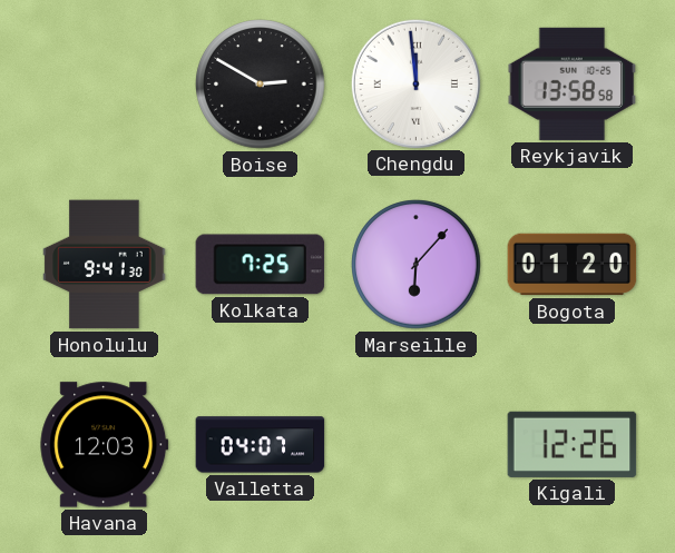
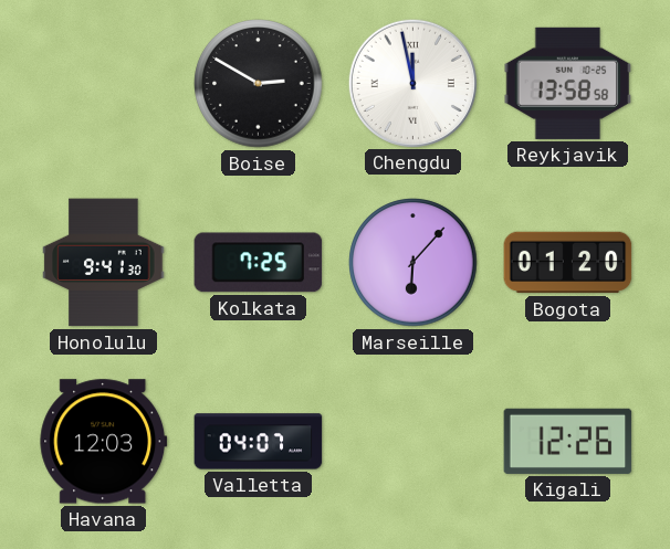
Chengdu: 11:59 -> 11:58 (412, 83)
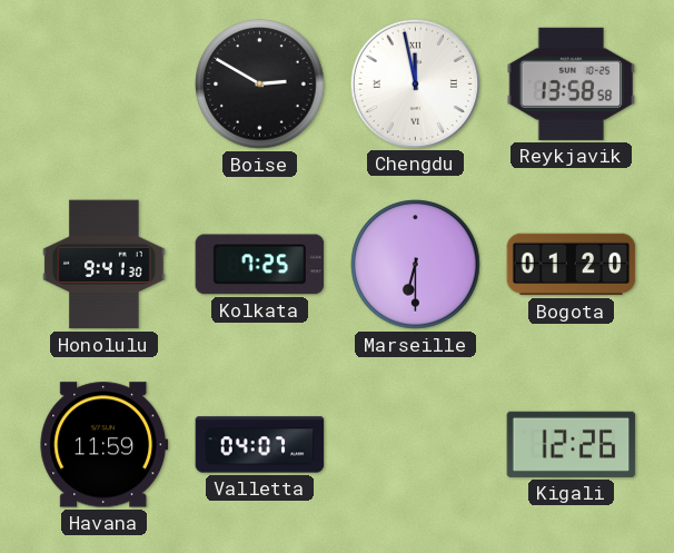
Marseille: 6:07 -> 6:30 (416, 265)
Havana: 12:03 -> 11:59 (105, 445)
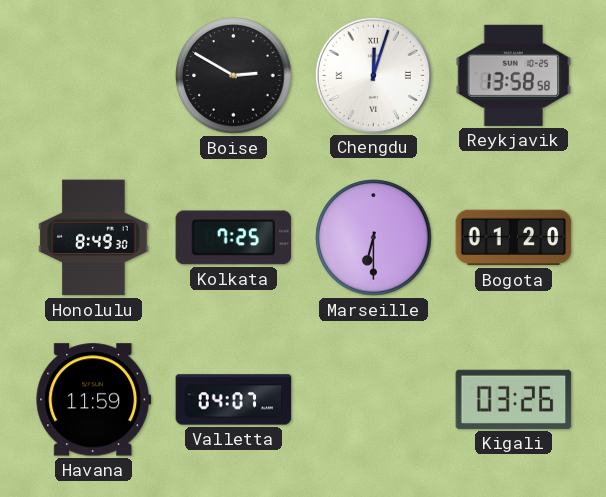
Chengdu: 11:58 -> 12:03 (373, 75)
Honolulu: 9:41 -> 8:49 (94, 238)
Kigali: 12:26 -> 03:26 (514, 399)
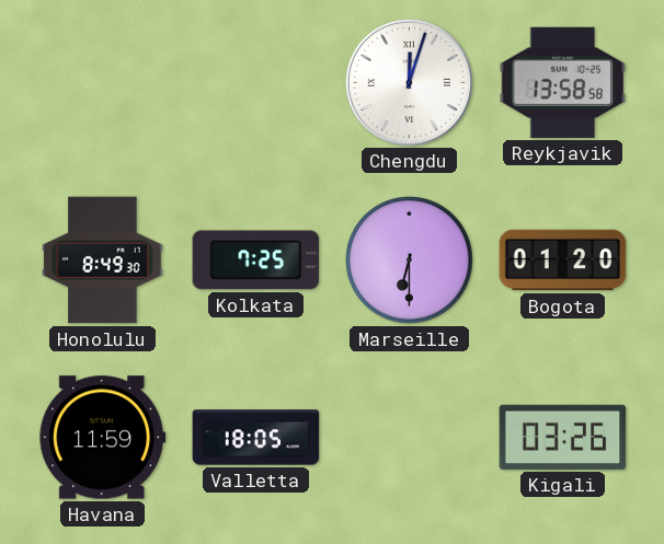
Boise: 2:50 -> none (234, 76)
Valletta: 04:07 -> 18:05 (256, 438)
